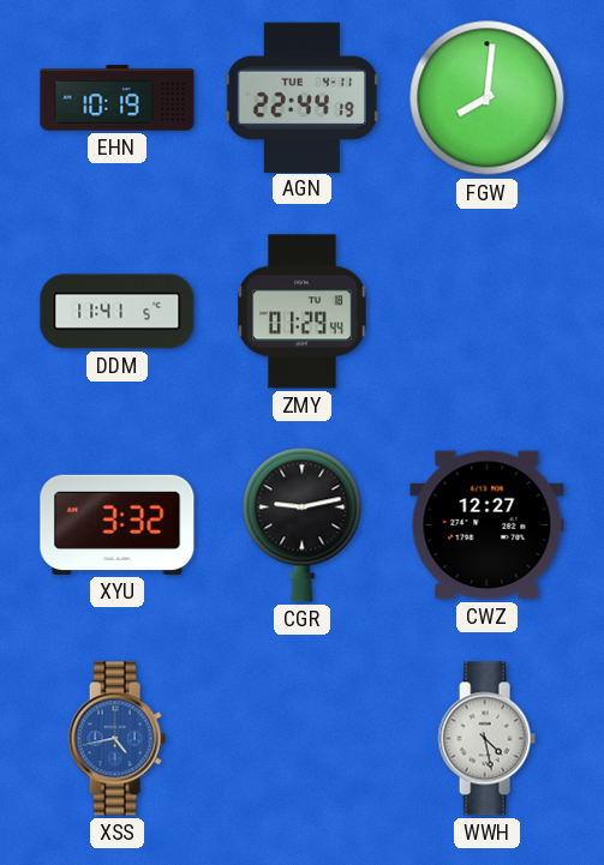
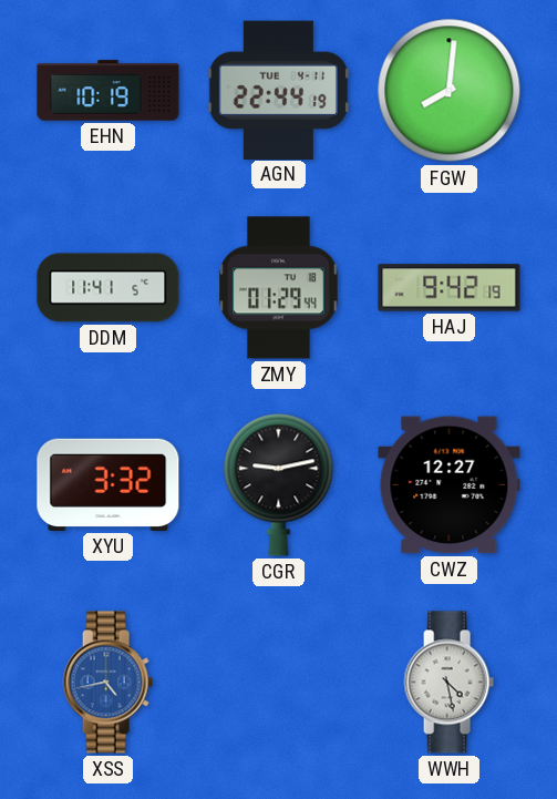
HAJ: none -> 9:42 (450, 288)
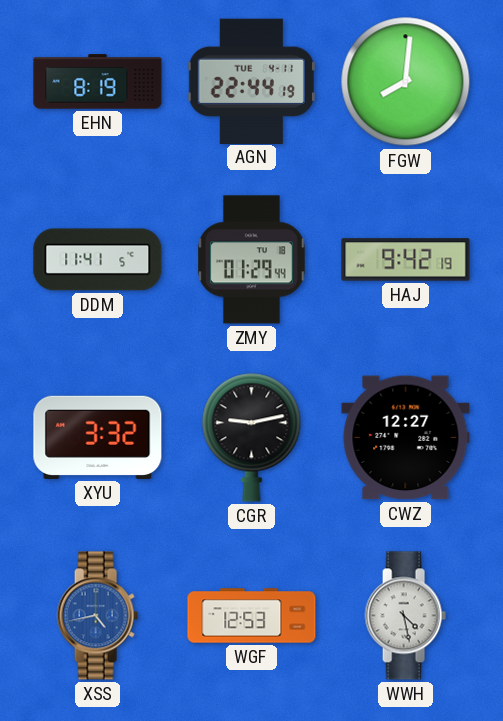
EHN: 10:19 -> 8:19 (98, 82)
WGF: none -> 12:53 (252, 616)
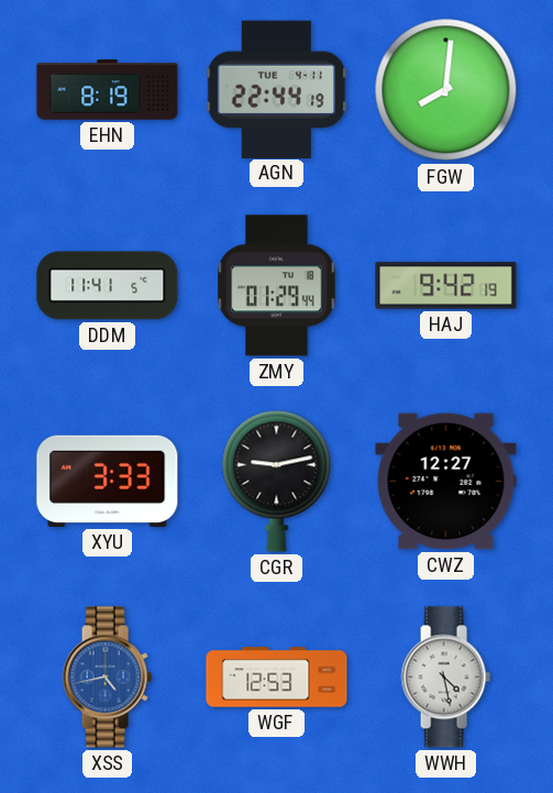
XYU: 3:32 -> 3:33 (108, 481)
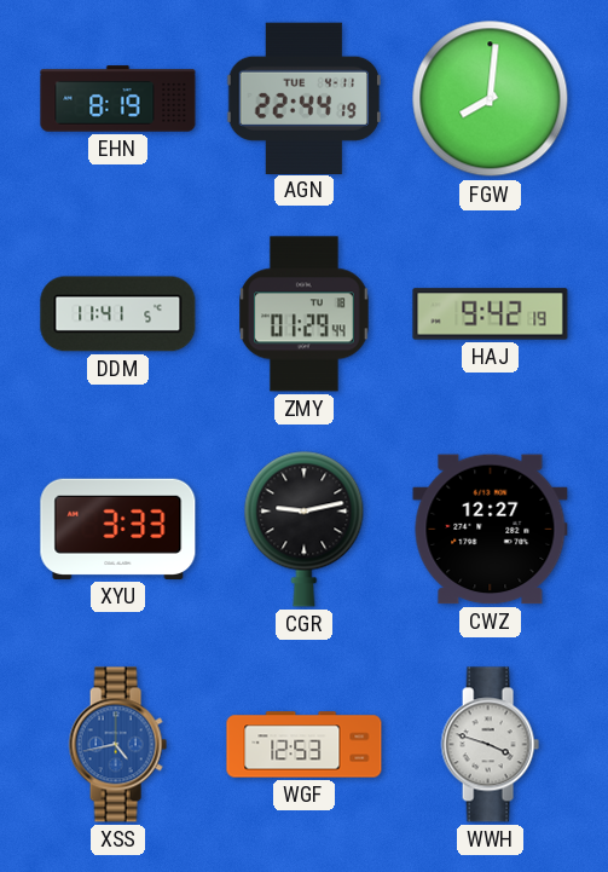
WWH: 4:28 -> 3:48 (490, 745)
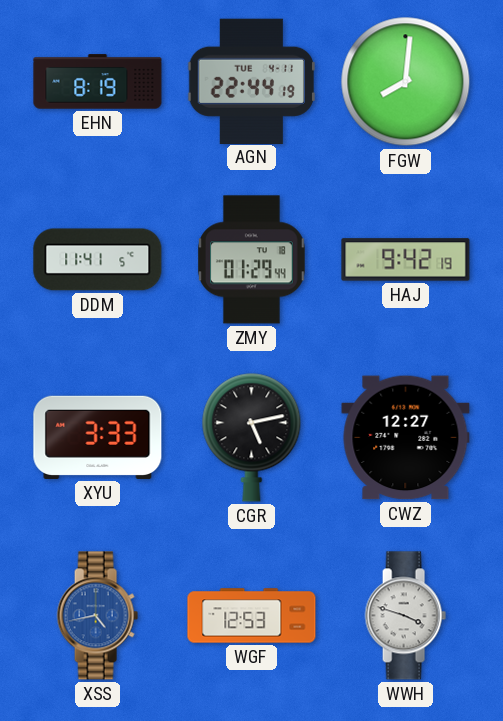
CGR: 9:13 -> 5:13 (252, 437)
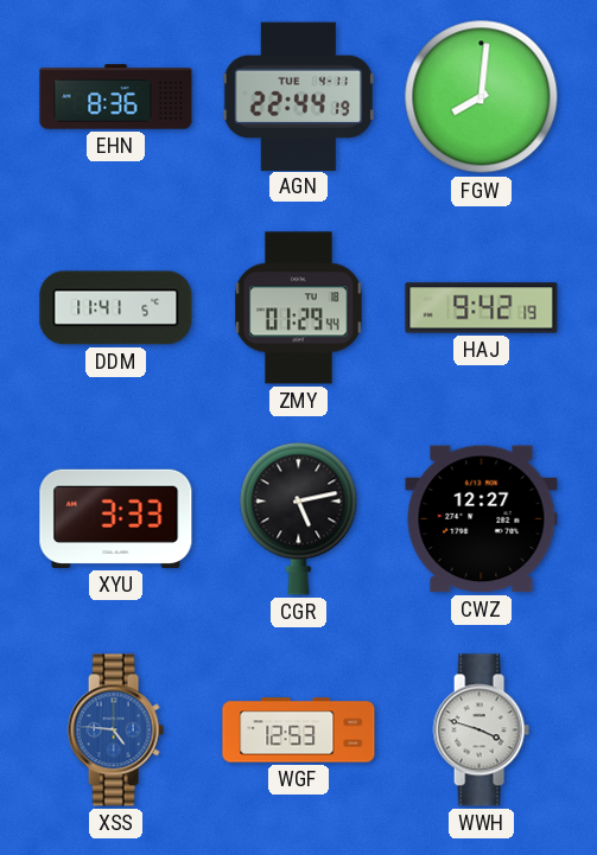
EHN: 8:19 -> 8:36 (116, 97)
XSS: 4:43 -> 4:46 (115, 730)
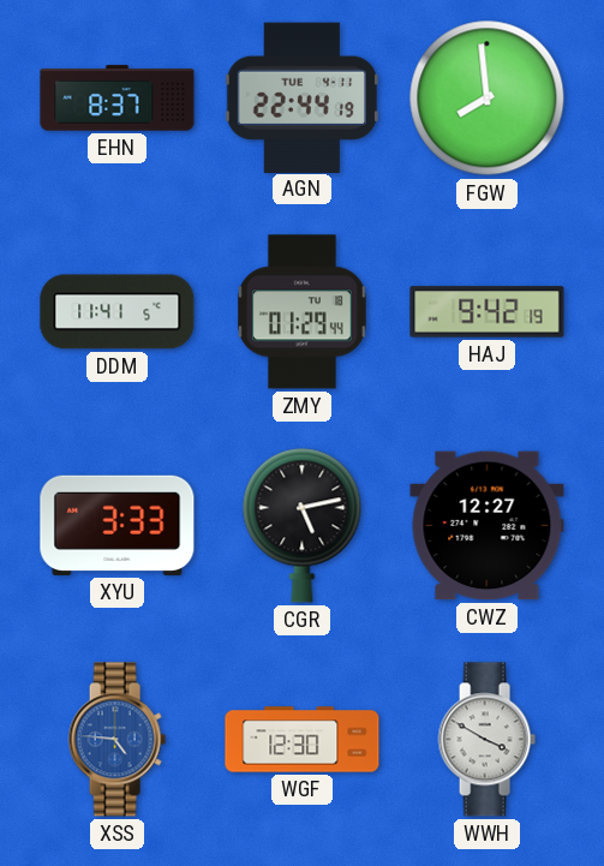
EHN: 8:36 -> 8:37 (118, 98)
FGW: 8:01 -> 7:59 (488, 98)
WGF: 12:53 -> 12:30 (303, 740)
WWH: 3:48 -> 3:50 (486, 740)
